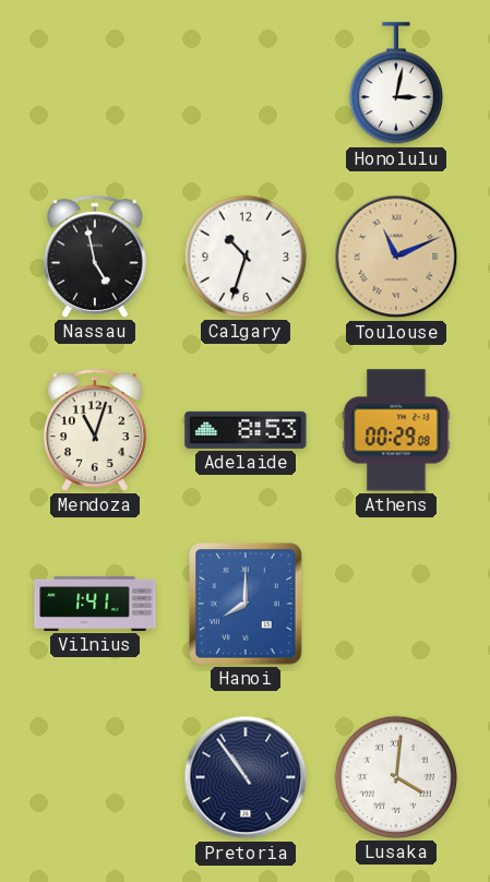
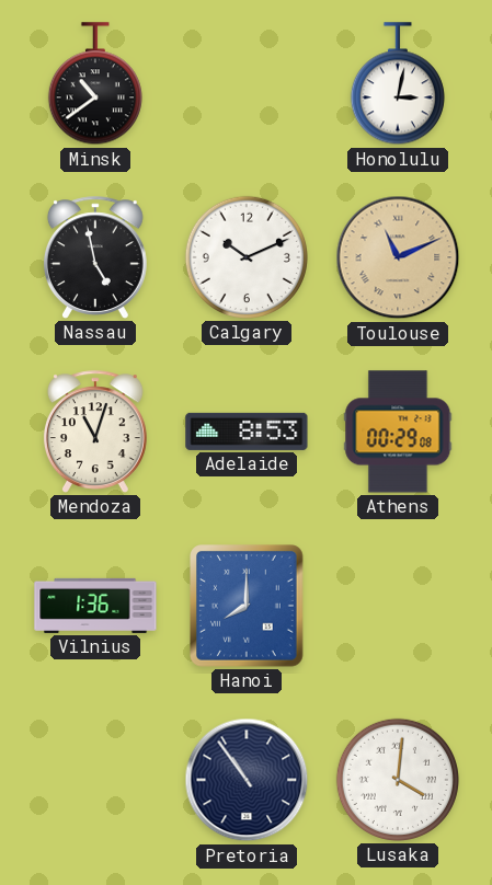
Minsk: none -> 10:39 (95, 84)
Calgary: 10:33 -> 10:11 (247, 257)
Vilnius: 1:41 -> 1:36 (95, 606)
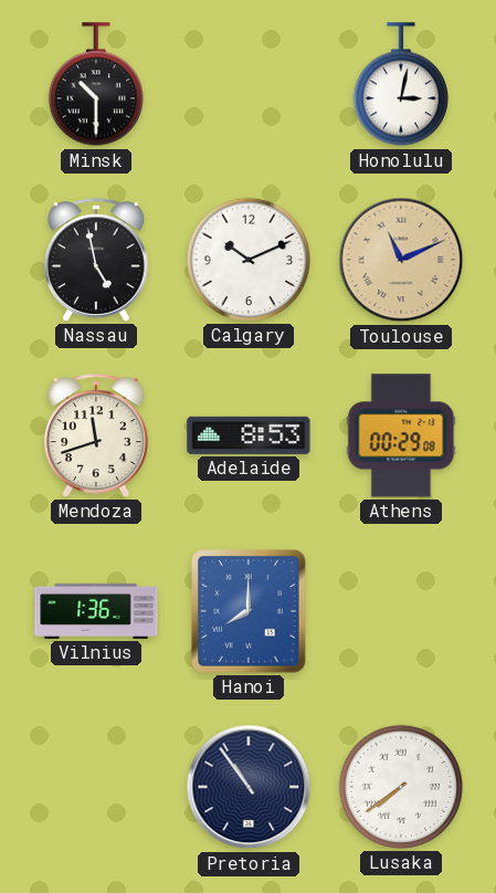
Minsk: 10:39 -> 10:30 (96, 85)
Mendoza: 11:03 -> 11:42 (96, 435)
Lusaka: 4:01 -> 7:39 (401, 787)
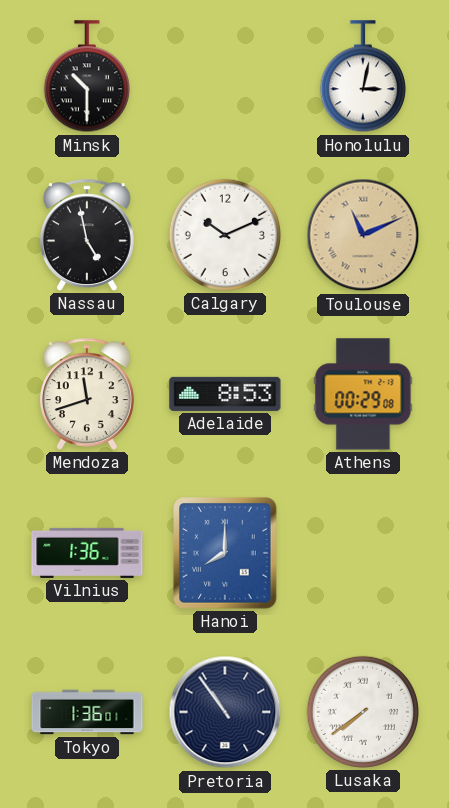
Tokyo: none -> 1:36 (87, 712)
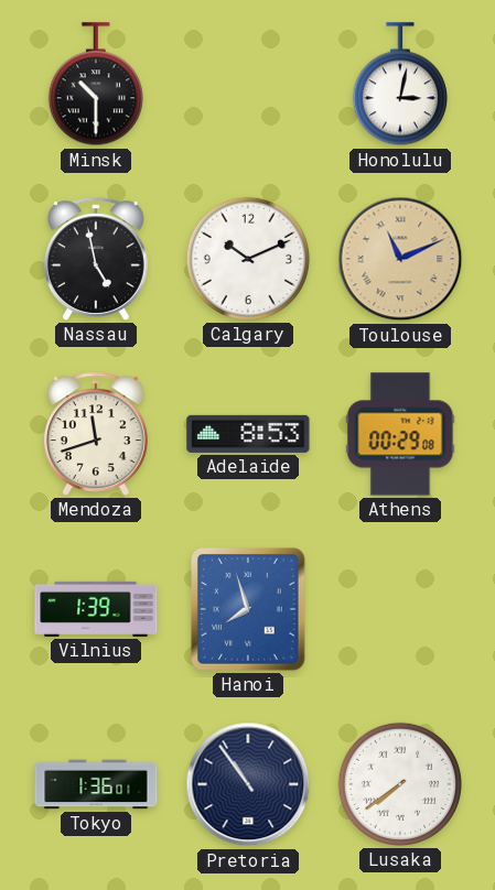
Vilnius: 1:36 -> 1:39 (96, 609)
Hanoi: 8:00 -> 7:57 (249, 610)
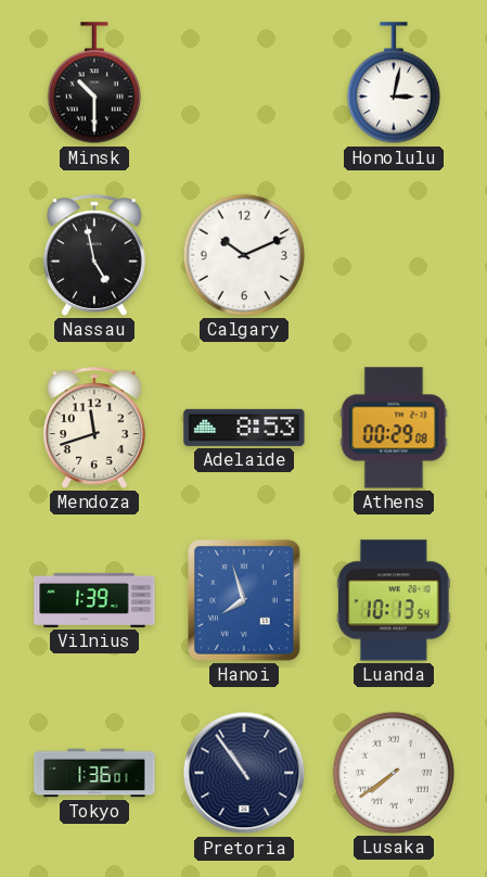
Toulouse: 11:11 -> none (400, 259)
Luanda: none -> 10:13 (394, 600)
